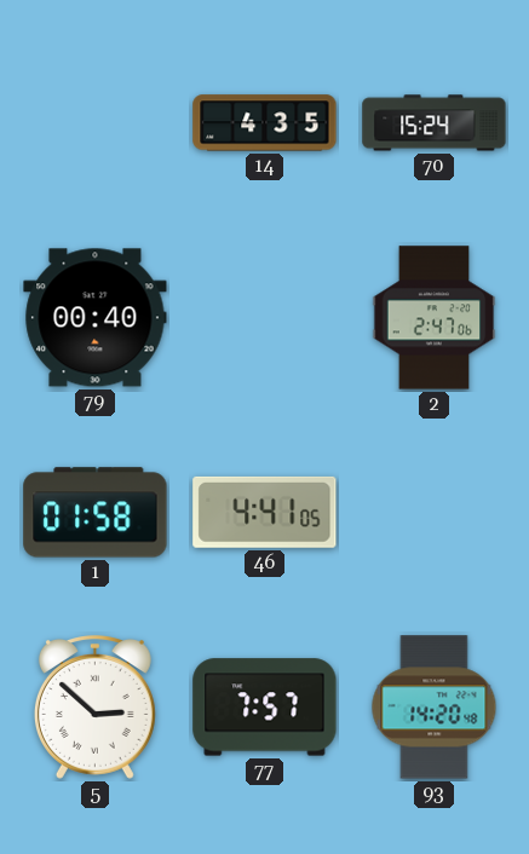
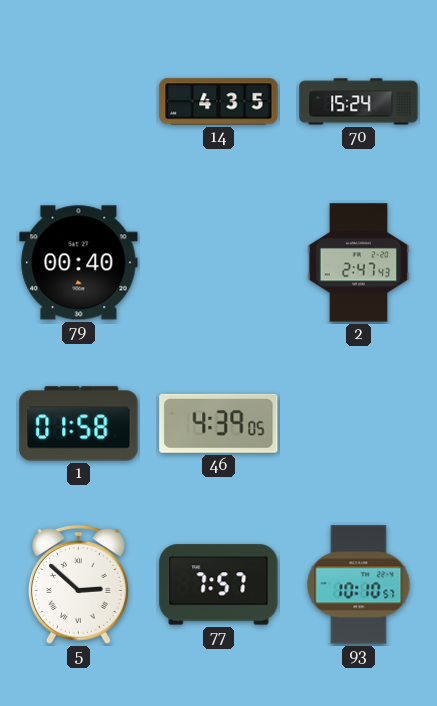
2: 2:47:06 -> 2:47:43 (359, 263)
46: 4:41 -> 4:39 (219, 423)
93: 14:20 -> 10:10 (359, 585)
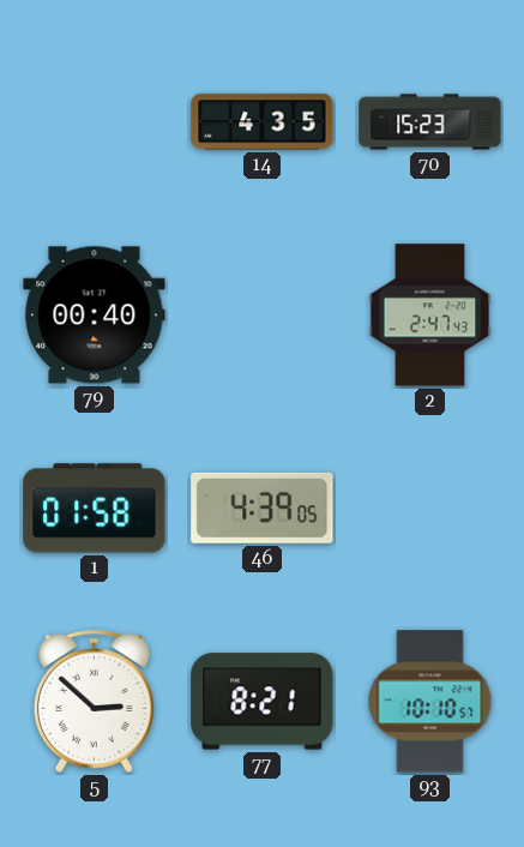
70: 15:24 -> 15:23 (430, 122)
77: 7:57 -> 8:21 (263, 702)
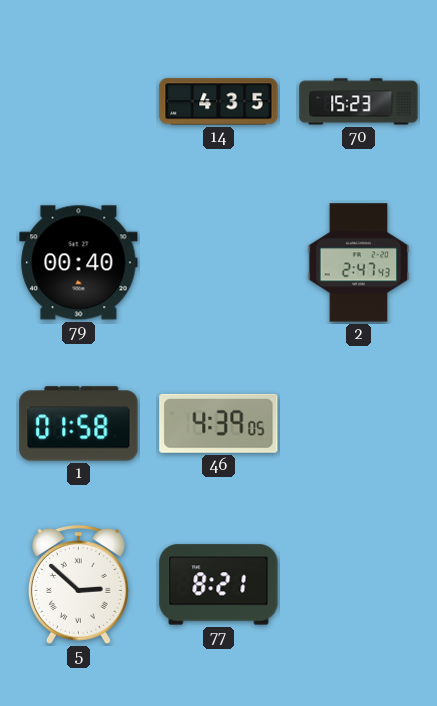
93: 10:10 -> none (430, 702)
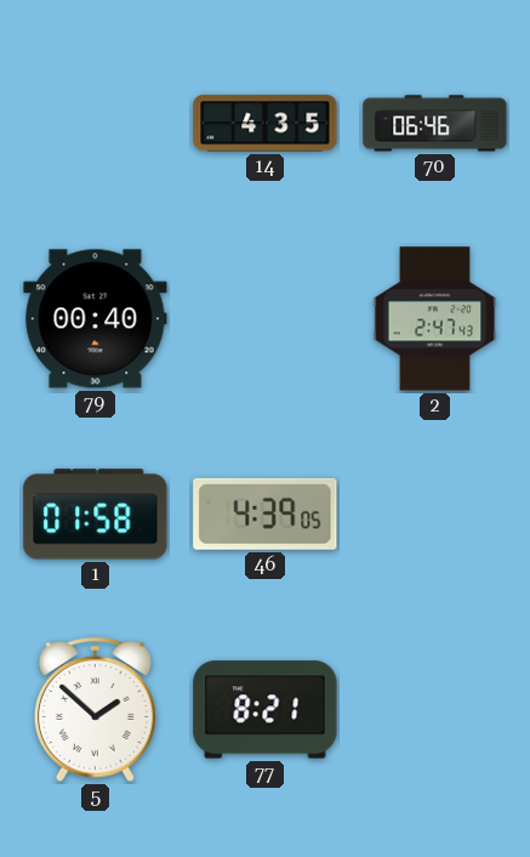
70: 15:23 -> 06:46 (435, 124)
5: 2:52 -> 1:52 (95, 710)
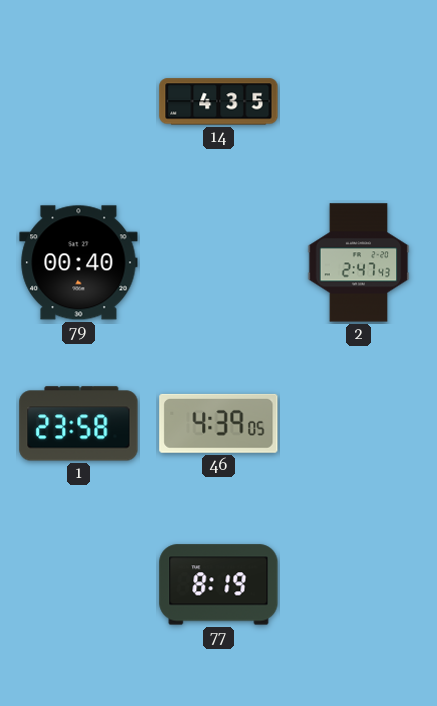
70: 06:46 -> none (435, 124)
1: 01:58 -> 23:58 (79, 424)
5: 1:52 -> none (95, 710)
77: 8:21 -> 8:19 (219, 585)
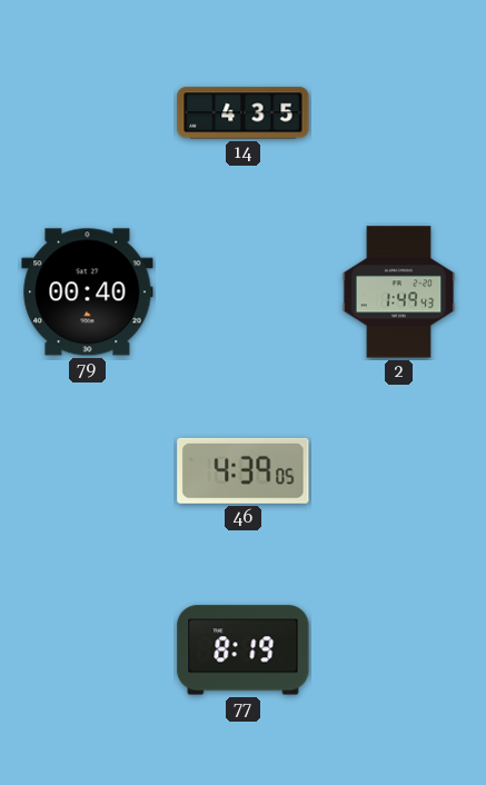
2: 2:47 -> 1:49 (399, 292)
1: 23:58 -> none (79, 424)
